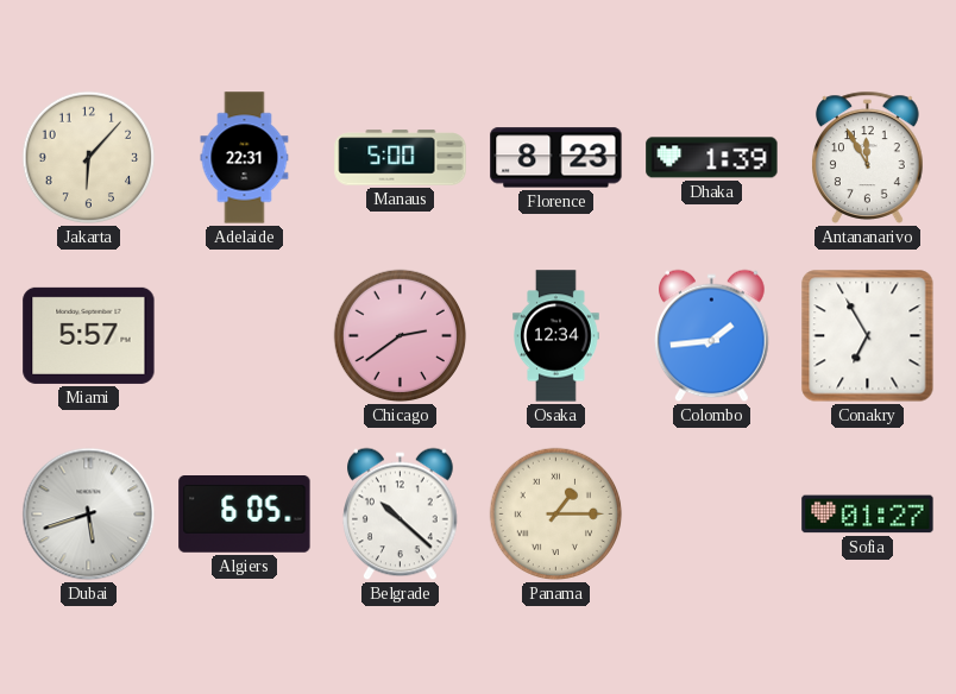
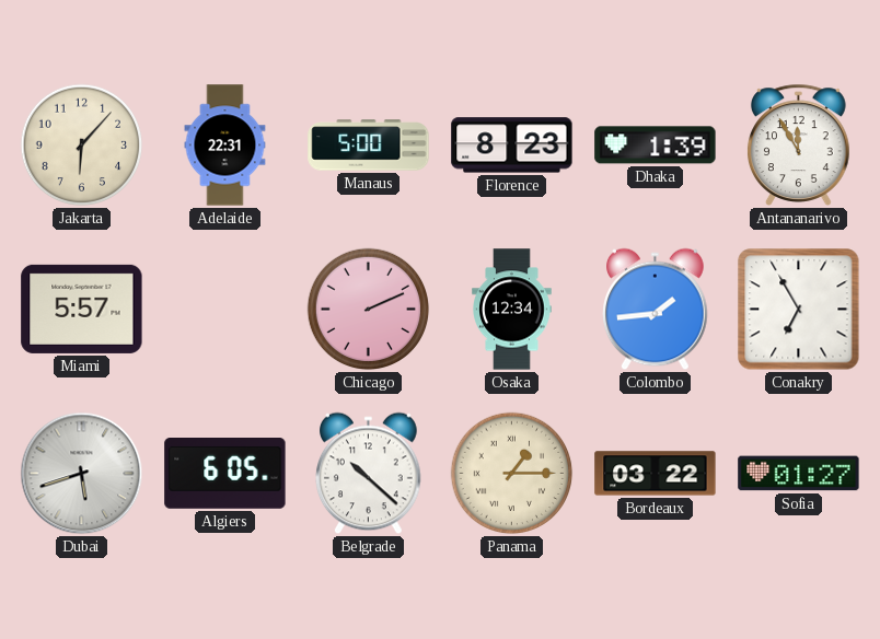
Chicago: 2:39 -> 2:11 (369, 310)
Bordeaux: none -> 03:22 (656, 474)
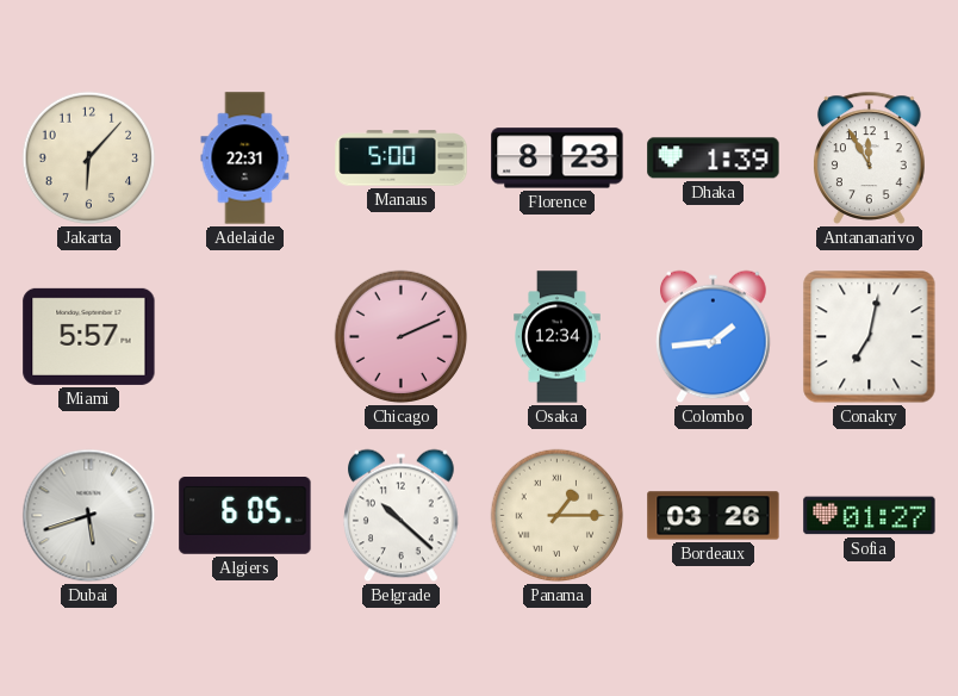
Conakry: 6:55 -> 7:02 (870, 337)
Bordeaux: 03:22 -> 03:26 (714, 516)
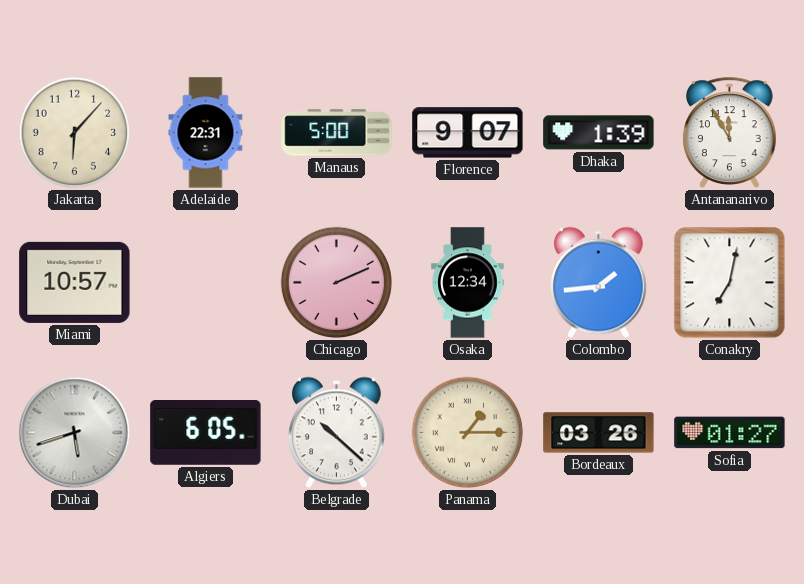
Florence: 8:23 -> 9:07 (468, 133)
Miami: 5:57 -> 10:57 (75, 282)
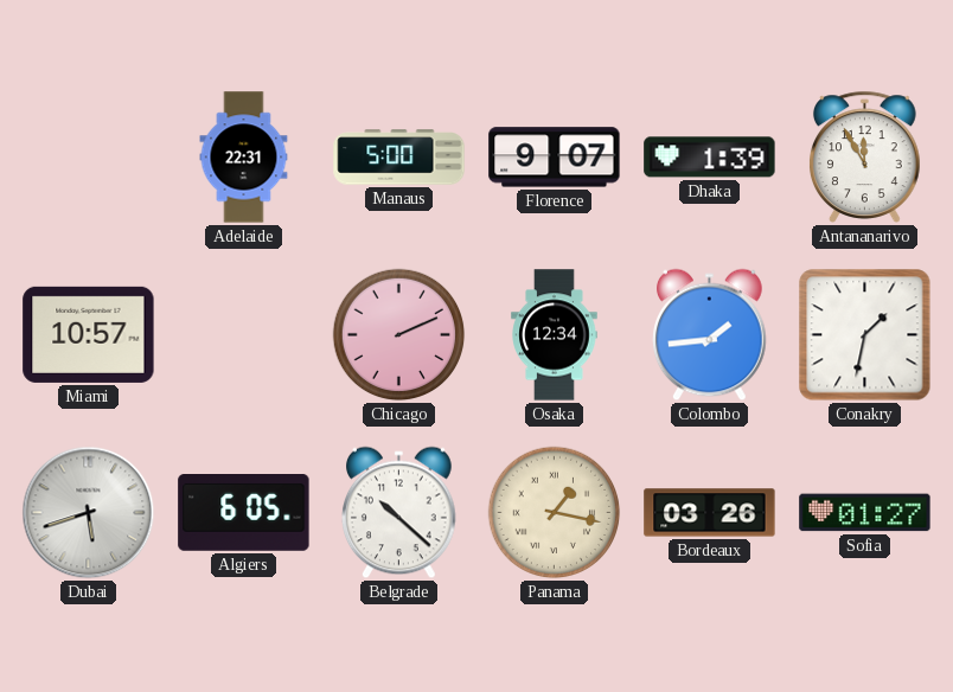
Jakarta: 6:07 -> none (75, 133)
Conakry: 7:02 -> 1:32 (865, 335)
Panama: 1:15 -> 1:17 (555, 513)
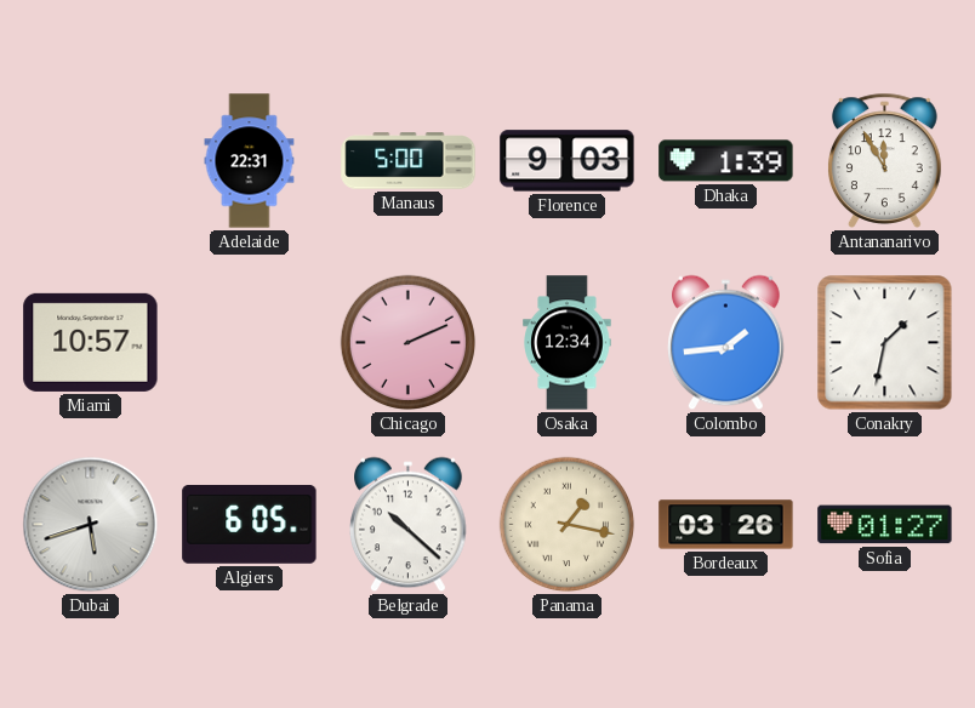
Florence: 9:07 -> 9:03 (568, 161)
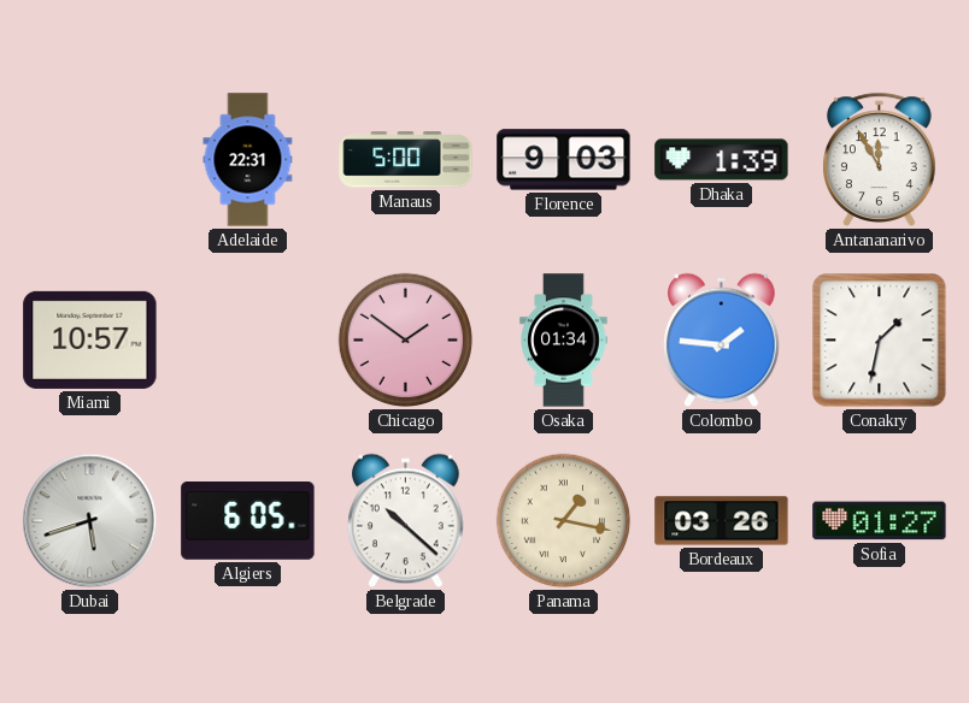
Chicago: 2:11 -> 1:51 (406, 341)
Osaka: 12:34 -> 01:34 (564, 341)
Colombo: 1:44 -> 1:46 (722, 341)
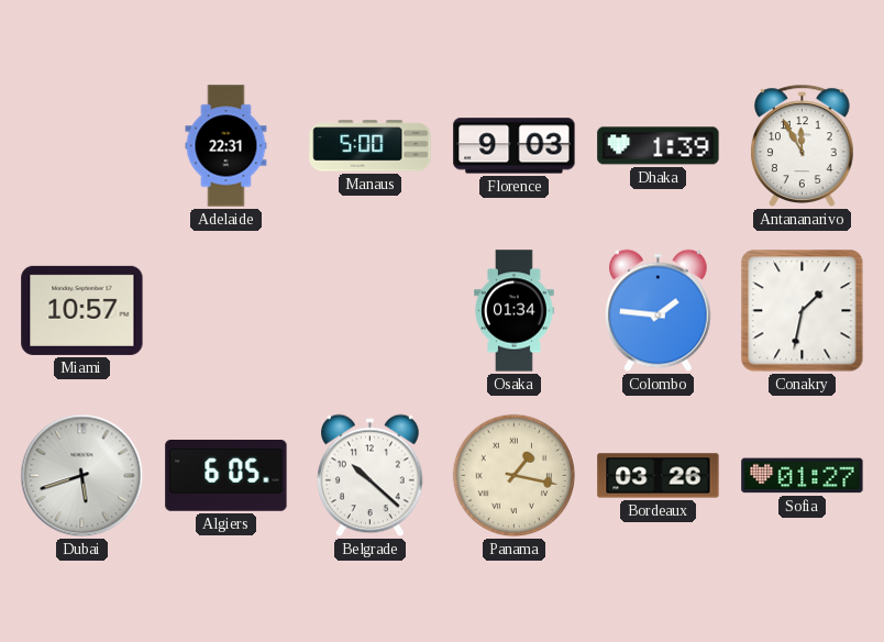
Chicago: 1:51 -> none (406, 341)
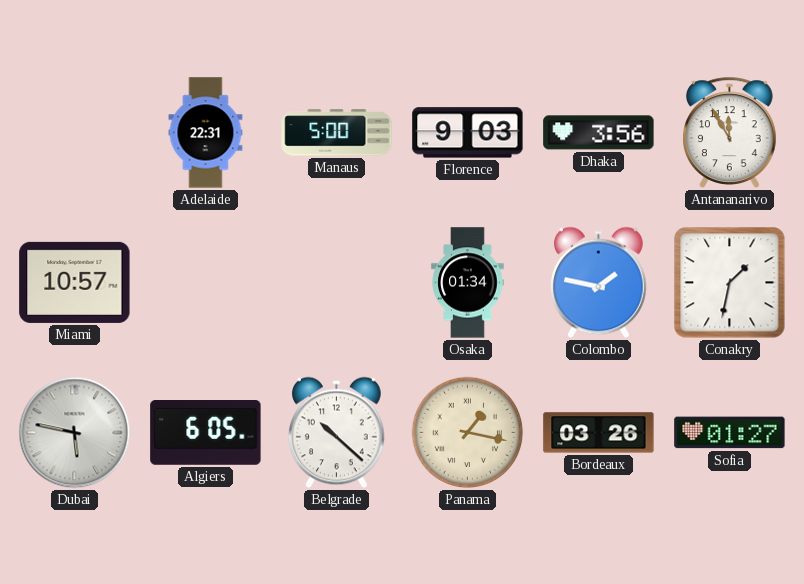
Dhaka: 1:39 -> 3:56 (599, 133)
Colombo: 1:46 -> 1:47 (599, 283)
Dubai: 5:42 -> 5:47 (75, 433)
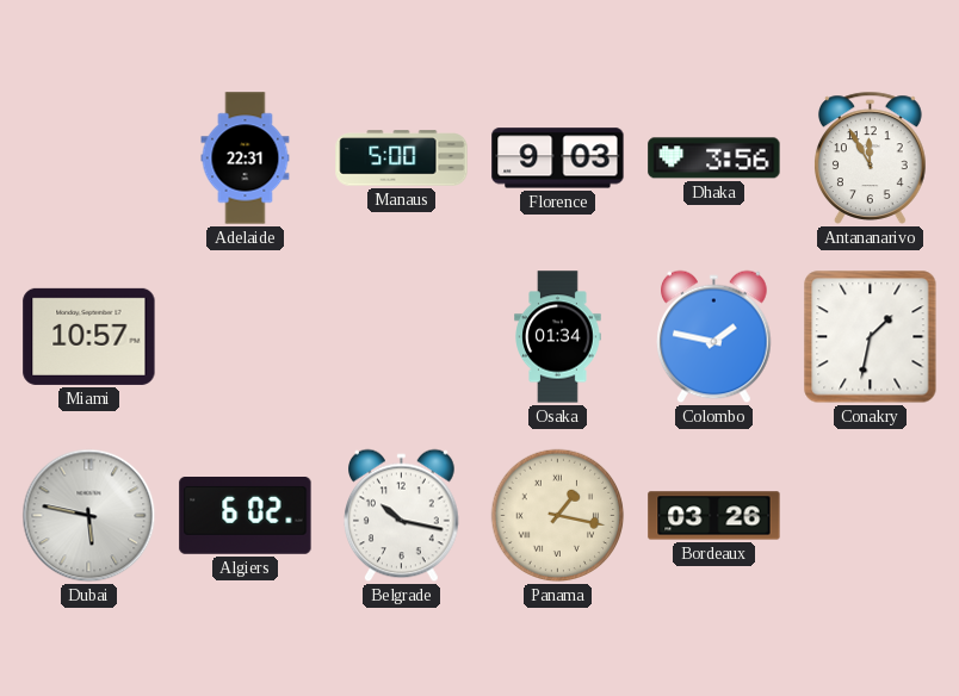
Algiers: 6:05 -> 6:02 (246, 516)
Belgrade: 10:22 -> 10:17 (402, 516)
Sofia: 01:27 -> none (730, 433)
